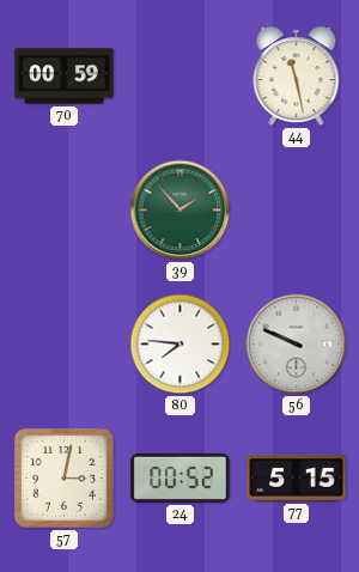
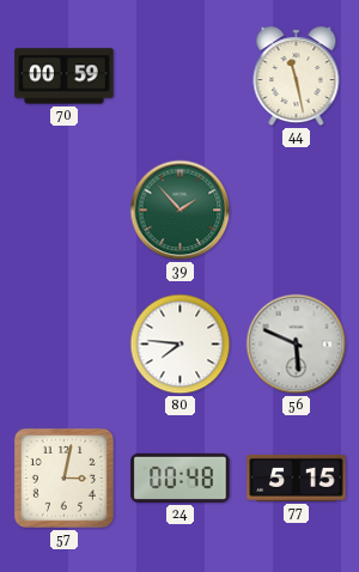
56: 9:49 -> 5:49 (297, 345)
24: 00:52 -> 00:48 (181, 477)
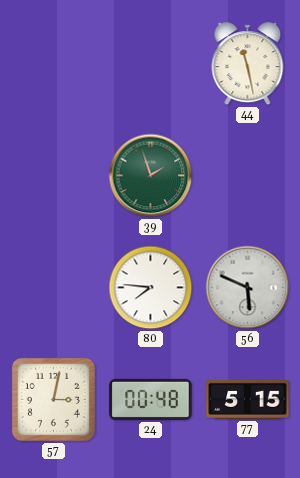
70: 00:59 -> none (65, 77)
39: 1:53 -> 1:57 (151, 176)
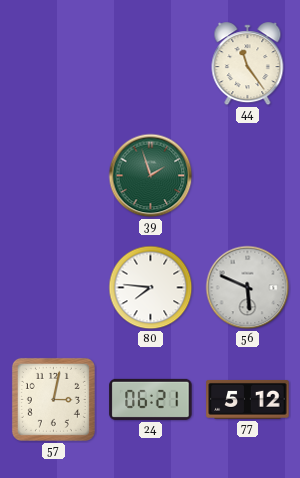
44: 11:28 -> 11:24 (248, 64)
24: 00:48 -> 06:21 (151, 399)
77: 5:15 -> 5:12 (248, 399)
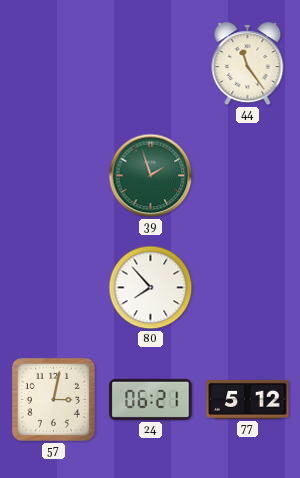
80: 7:46 -> 7:53 (151, 288)
56: 5:49 -> none (248, 288)
